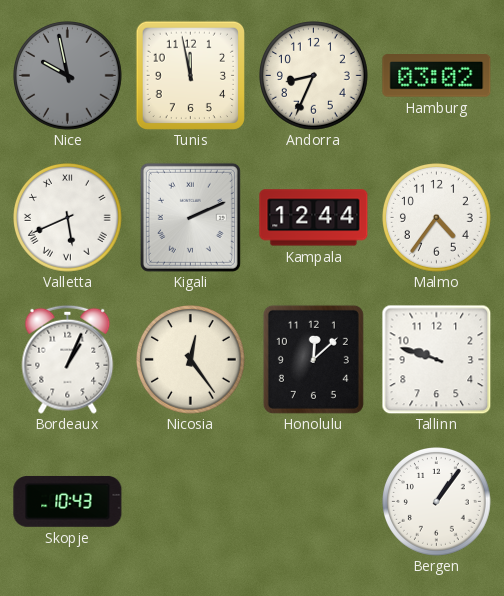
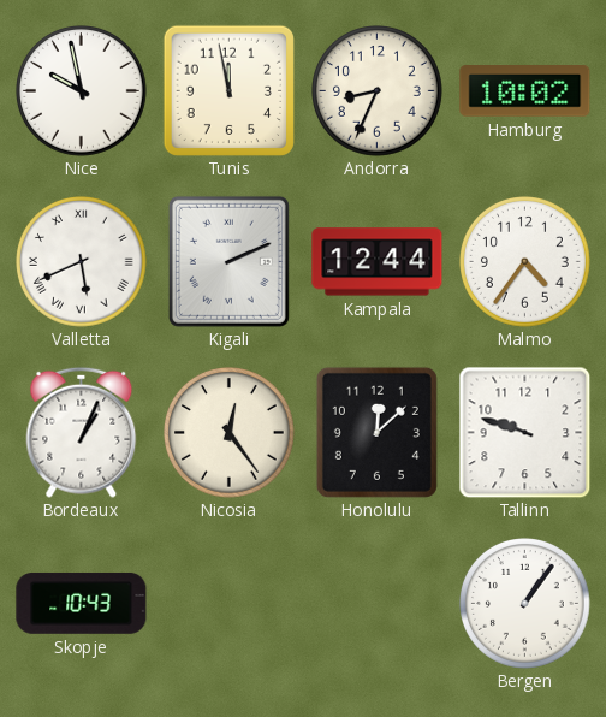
Nice dial: grey -> white (82, 91)
Hamburg: 03:02 -> 10:02 (525, 91)
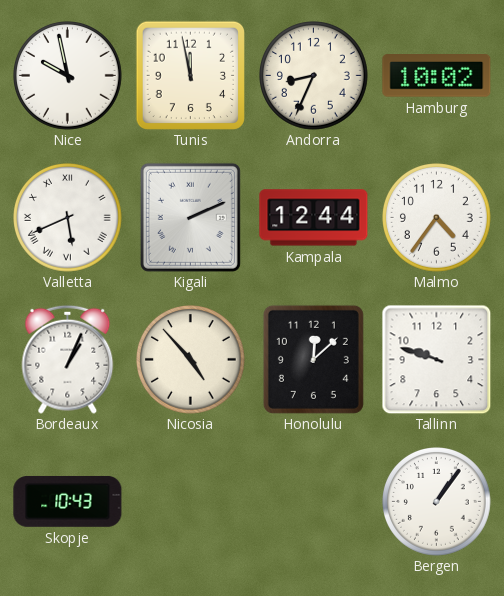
Nicosia: 12:24 -> 4:53 (191, 360)
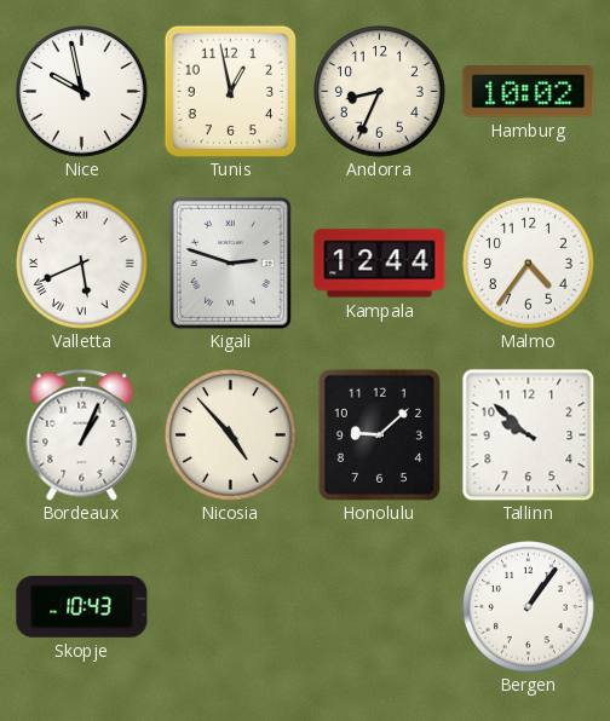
Tunis: 11:58 -> 12:58 (230, 91)
Kigali: 2:11 -> 2:48 (230, 263)
Honolulu: 12:08 -> 9:08 (379, 434)
Tallinn: 9:48 -> 9:52 (528, 434)
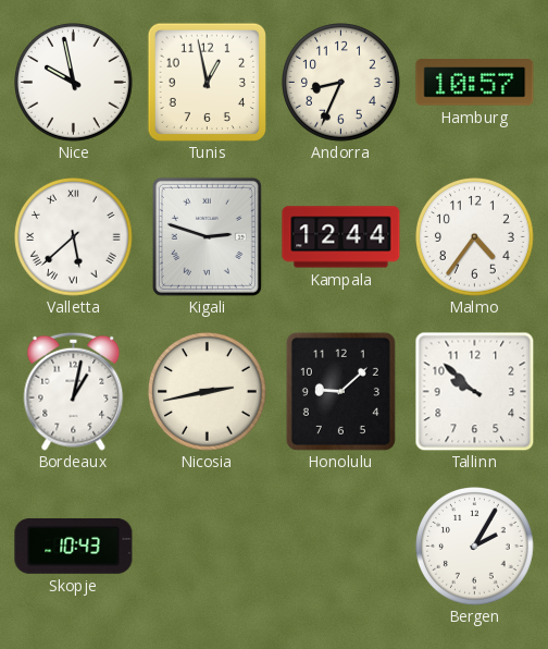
Hamburg: 10:02 -> 10:57 (475, 83)
Valletta: 5:41 -> 5:38 (74, 237)
Bordeaux: 1:04 -> 1:02 (74, 391)
Nicosia: 4:53 -> 2:43 (208, 392)
Bergen: 1:06 -> 2:05 (475, 547)
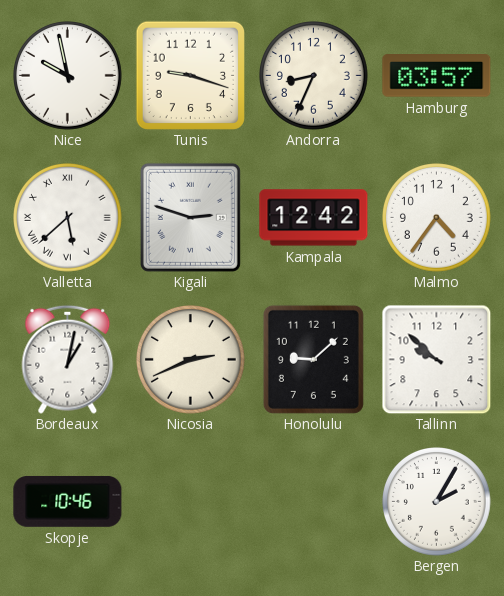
Tunis: 12:58 -> 9:18 (190, 75)
Hamburg: 10:57 -> 03:57 (437, 76)
Kampala: 12:44 -> 12:42 (314, 218)
Nicosia: 2:43 -> 2:41 (191, 360)
Skopje: 10:43 -> 10:46 (68, 501)
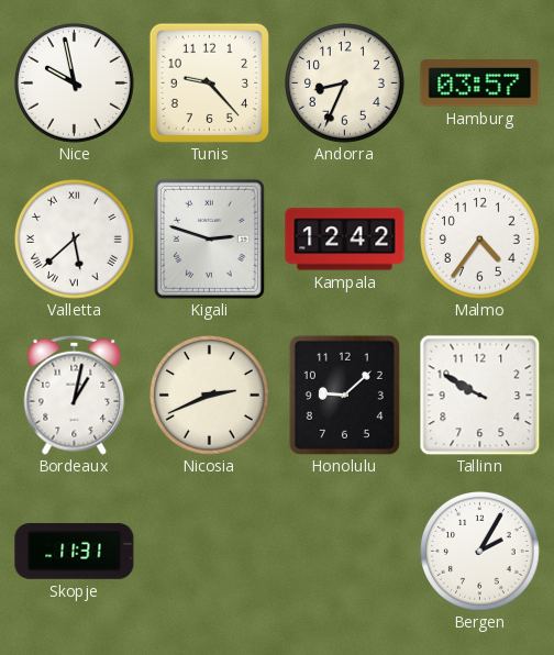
Tunis: 9:18 -> 9:23 (209, 82)
Tallinn: 9:52 -> 9:50 (479, 395)
Skopje: 10:46 -> 11:31 (75, 551)
